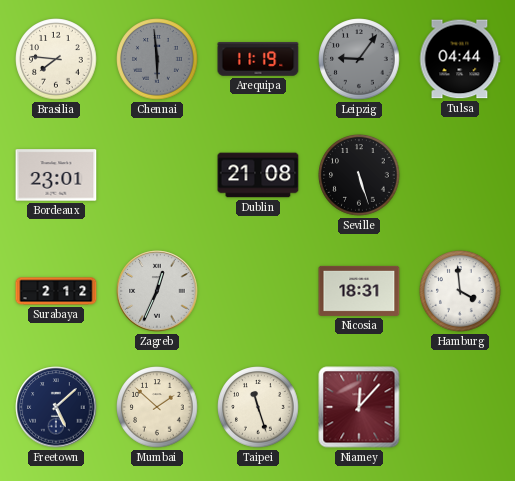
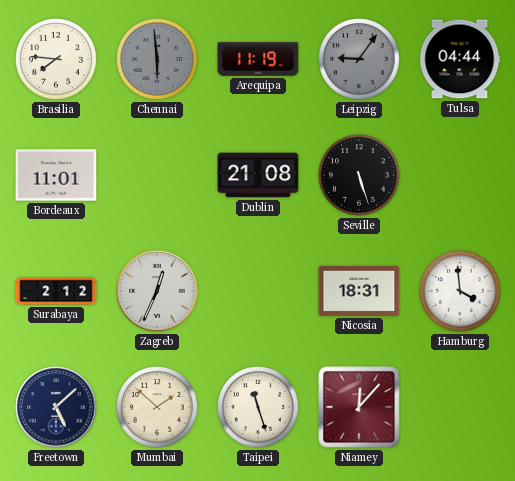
Bordeaux: 23:01 -> 11:01 (56, 175)
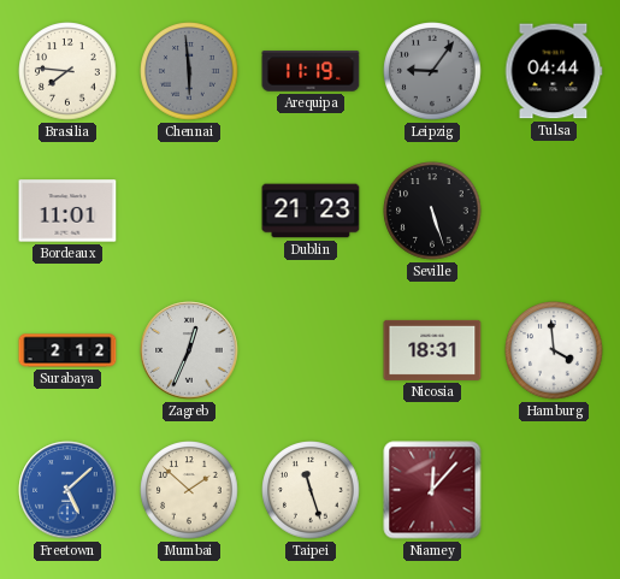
Dublin: 21:08 -> 21:23 (311, 211)
Freetown dial: navy -> blue (67, 490)
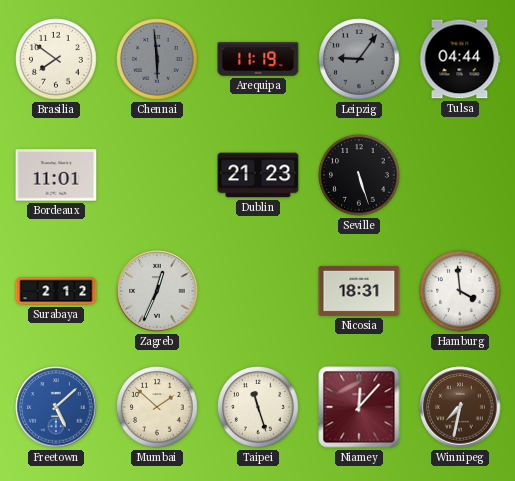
Brasilia: 7:46 -> 7:51 (56, 59)
Winnipeg: none -> 7:32 (460, 407)
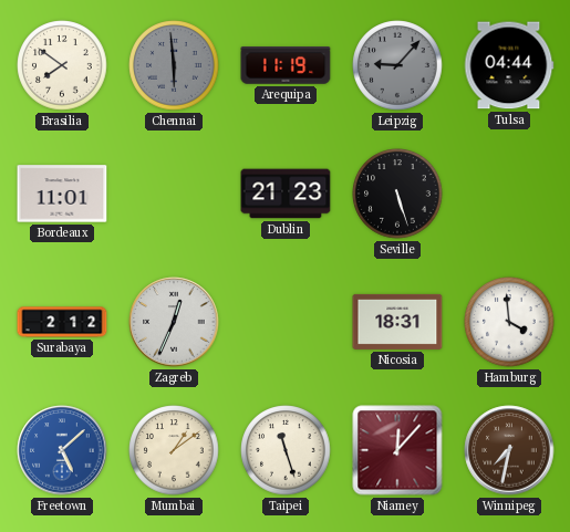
Leipzig: 9:06 -> 9:07 (397, 65)
Mumbai: 1:52 -> 1:09 (174, 450)
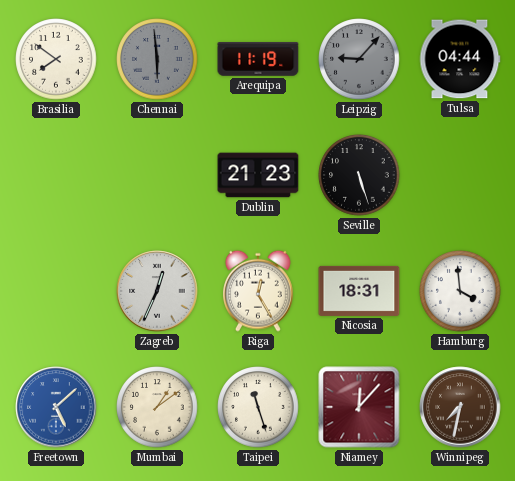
Bordeaux: 11:01 -> none (62, 194)
Surabaya: 2:12 -> none (62, 322)
Riga: none -> 12:25 (259, 291)
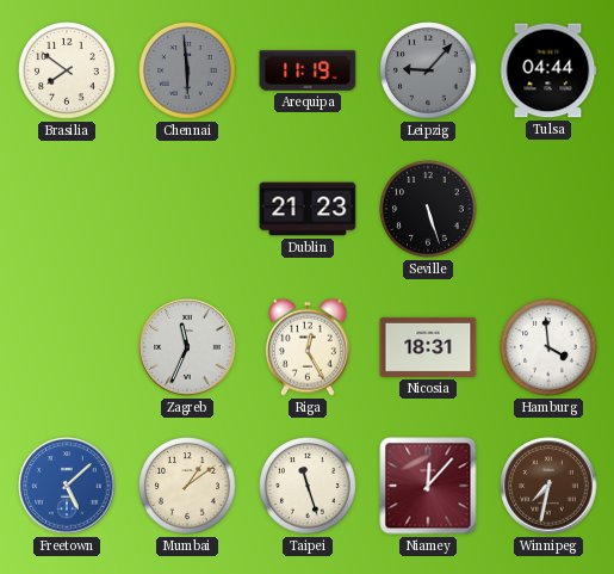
Zagreb: 12:34 -> 11:34 (187, 347)
